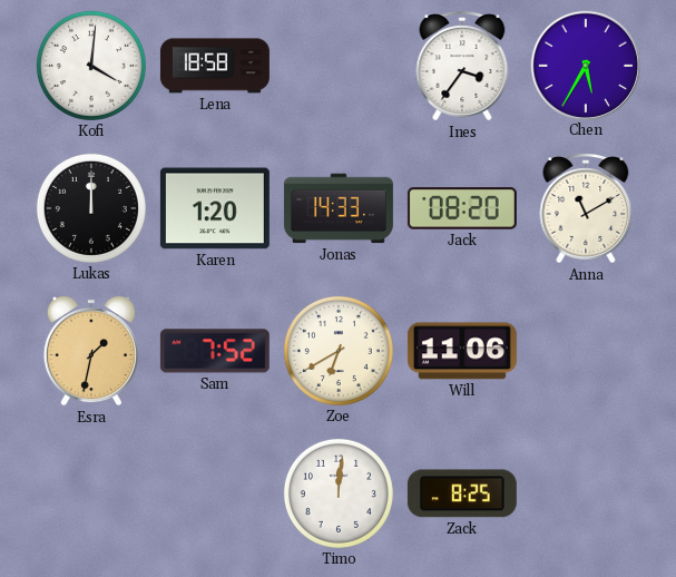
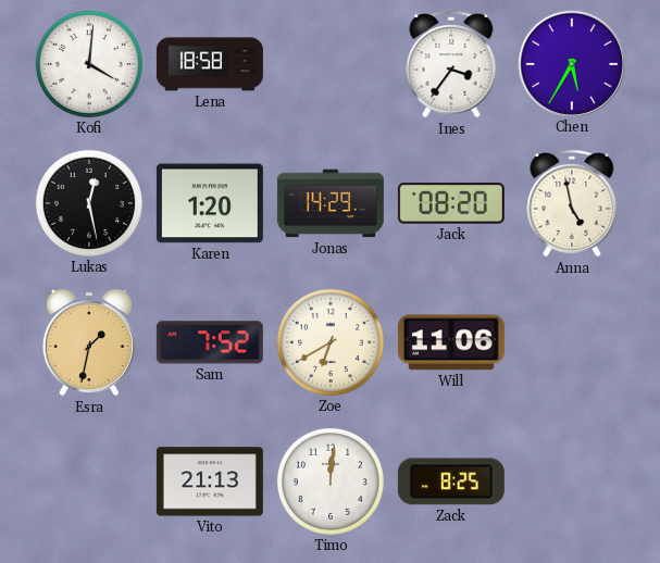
Lukas: 12:00 -> 12:28 (89, 203)
Jonas: 14:33 -> 14:29 (331, 203)
Anna: 11:10 -> 4:58 (572, 203)
Vito: none -> 21:13 (210, 481)
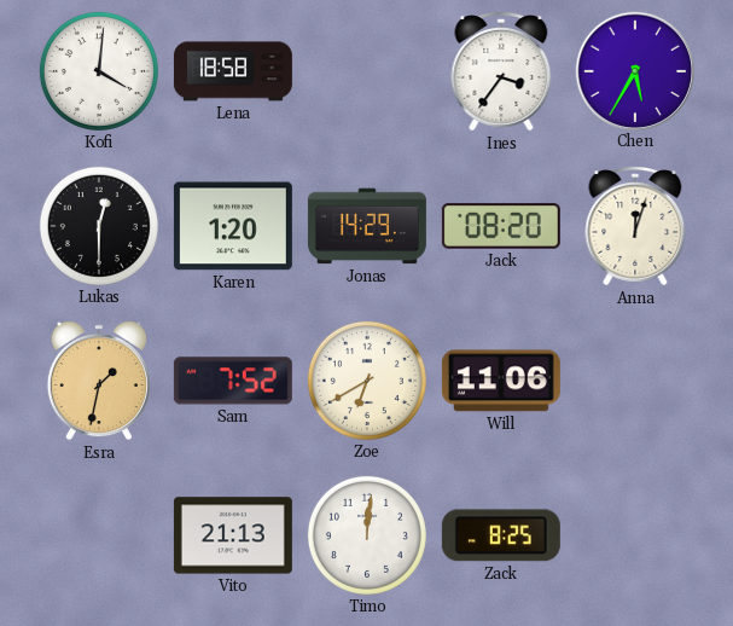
Lukas: 12:28 -> 12:30 (99, 226)
Anna: 4:58 -> 12:03 (635, 226)
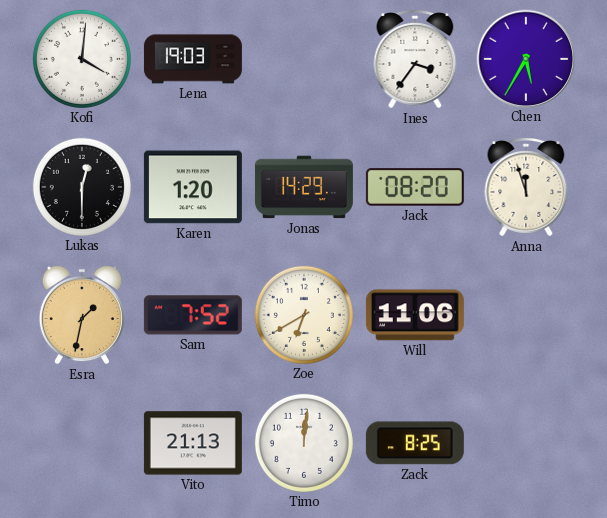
Lena: 18:58 -> 19:03 (193, 59)
Anna: 12:03 -> 11:57 (526, 187)
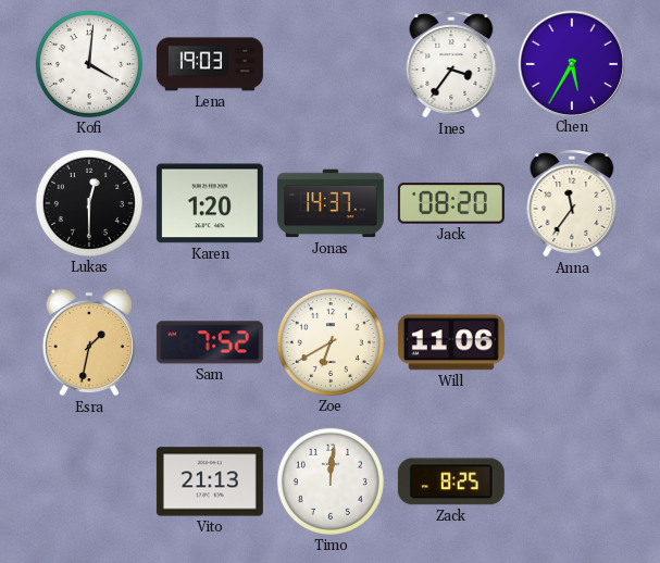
Jonas: 14:29 -> 14:37 (331, 203)
Anna: 11:57 -> 11:36 (572, 203)
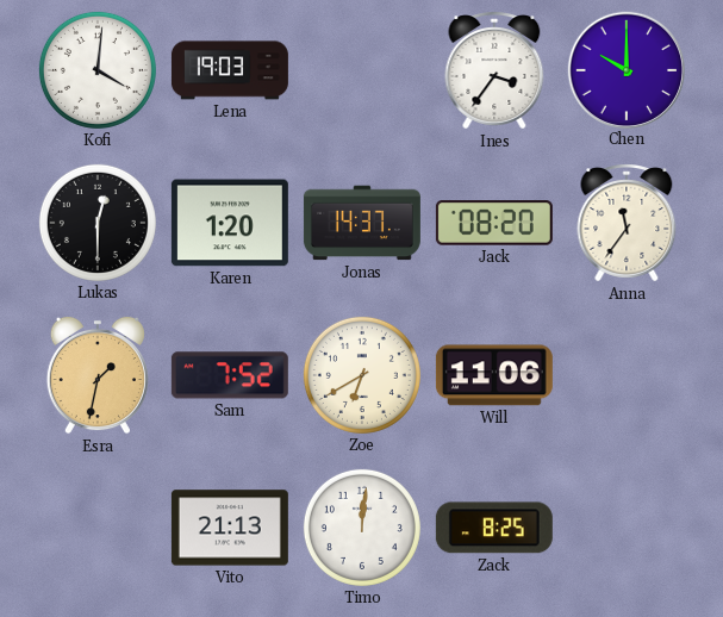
Chen: 5:35 -> 10:00 (625, 69)
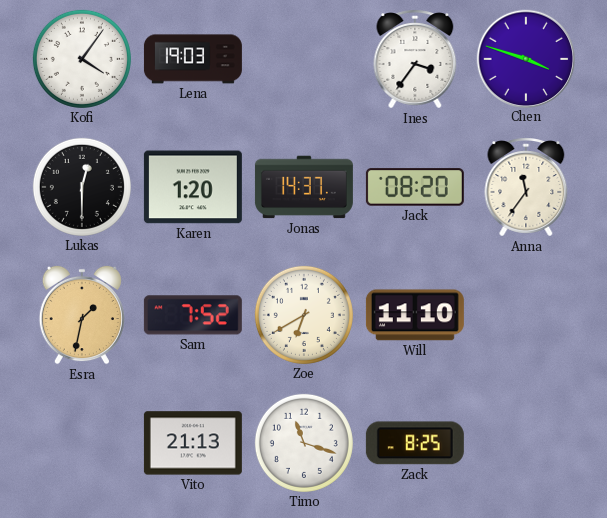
Kofi: 4:01 -> 4:06 (82, 59)
Chen: 10:00 -> 3:48 (525, 58)
Will: 11:06 -> 11:10 (415, 315)
Timo: 12:01 -> 11:18 (304, 443)
